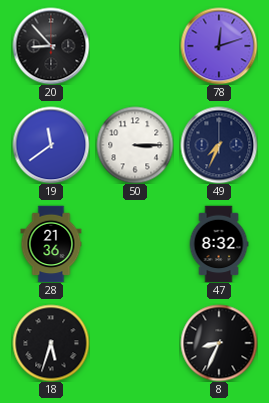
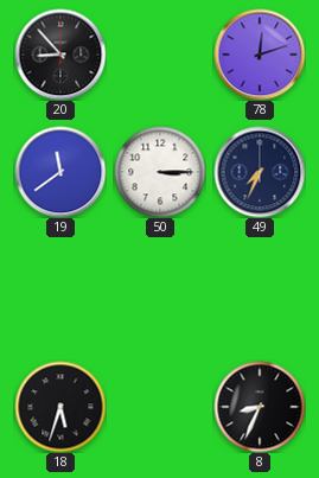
28: 21:36 -> none (51, 244)
47: 8:32 -> none (219, 244)
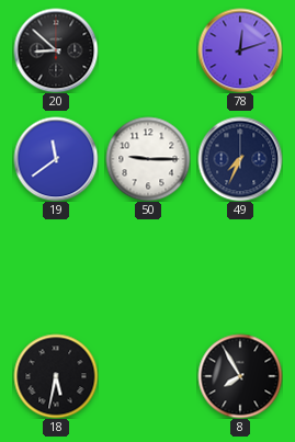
20: 8:53 -> 8:52 (56, 50)
50: 3:15 -> 9:15 (148, 159)
18: 5:33 -> 5:32 (56, 376)
8: 8:34 -> 7:55 (240, 376)
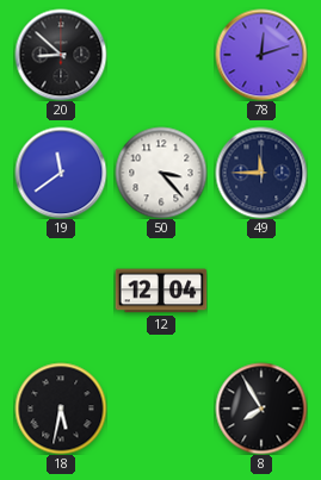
50: 9:15 -> 3:23 (161, 173)
49: 7:34 -> 11:45 (261, 173)
12: none -> 12:04 (161, 291)
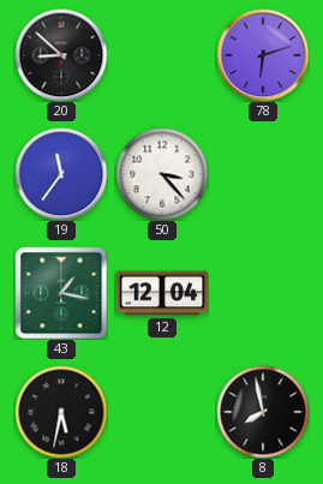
78: 12:12 -> 6:12 (263, 55)
19: 11:39 -> 11:36 (61, 174)
49: 11:45 -> none (261, 173)
43: none -> 1:17 (61, 293)
8: 7:55 -> 7:58 (263, 412)
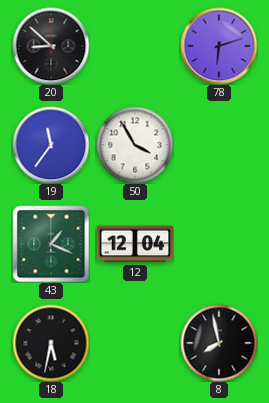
50: 3:23 -> 3:55 (135, 145)
43: 1:17 -> 1:19 (51, 244)
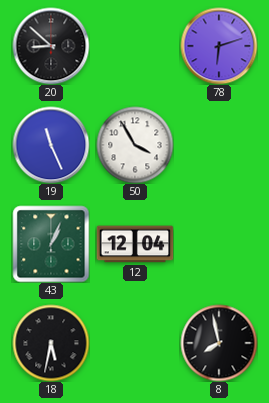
19: 11:36 -> 11:26 (51, 145)
43: 1:19 -> 1:04 (51, 244)
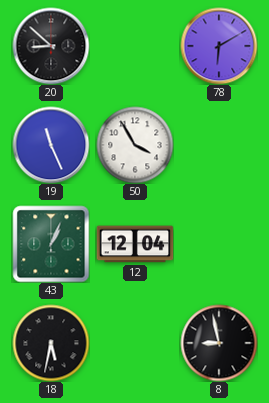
78: 6:12 -> 6:10 (219, 46)
8: 7:58 -> 8:58 (219, 343)
